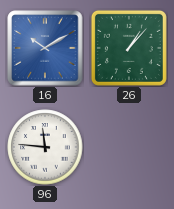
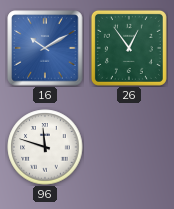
26: 1:07 -> 12:54 (129, 48)
96: 11:46 -> 11:48 (45, 147)
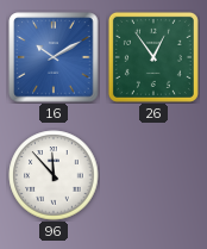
96: 11:48 -> 11:53 (54, 175)
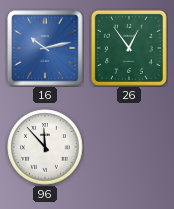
16: 10:10 -> 10:13 (45, 48)
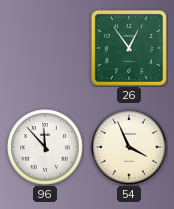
16: 10:13 -> none (45, 48)
54: none -> 3:56 (129, 147)
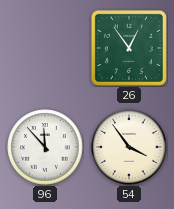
54: 3:56 -> 3:54 (129, 147)
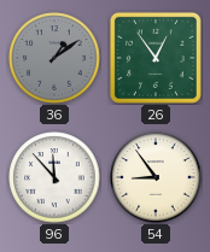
36: none -> 1:09 (54, 58)
54: 3:54 -> 8:54 (156, 177)
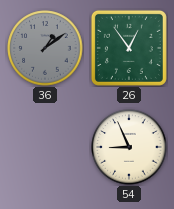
96: 11:53 -> none (54, 177)
54: 8:54 -> 8:56 (129, 147)
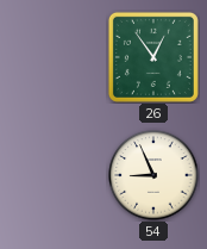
36: 1:09 -> none (45, 48)
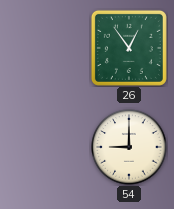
54: 8:56 -> 9:00 (129, 147)
